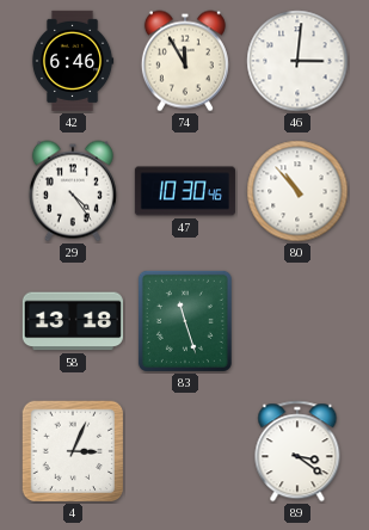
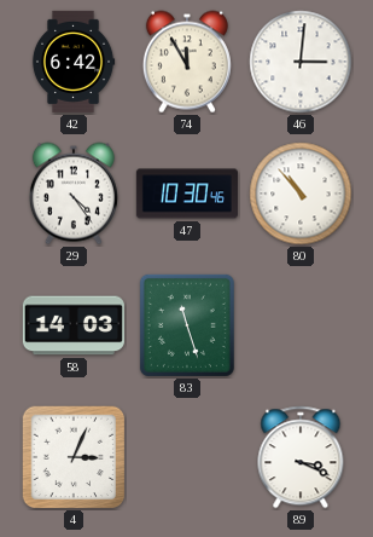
42: 6:46 -> 6:42 (74, 62)
58: 13:18 -> 14:03 (74, 325)
89: 3:21 -> 3:19 (301, 457)
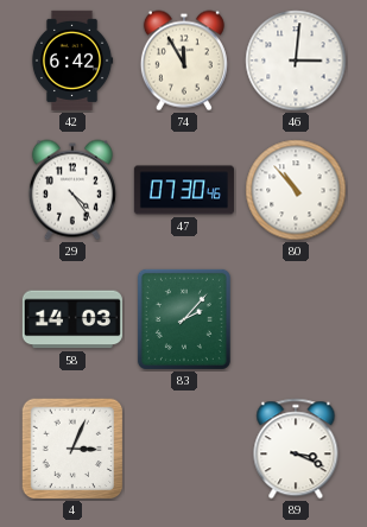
47: 10:30 -> 07:30 (184, 190)
83: 11:27 -> 2:07 (184, 319)
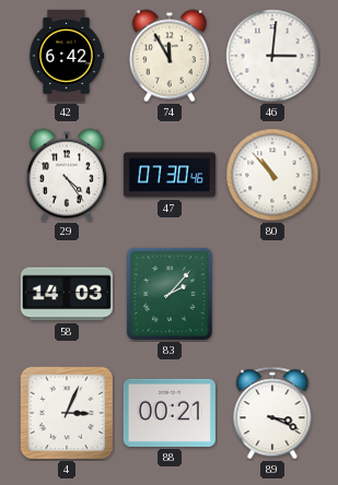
88: none -> 00:21 (170, 413)
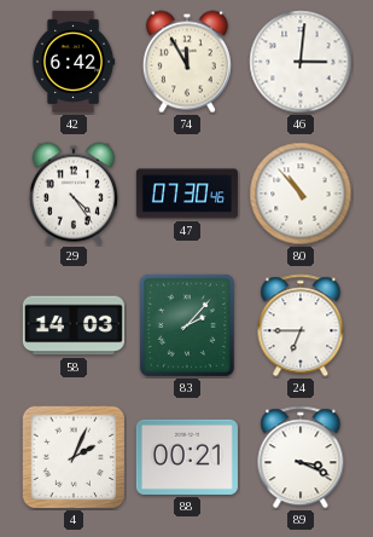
24: none -> 6:45 (301, 325)
4: 3:04 -> 2:04 (74, 457)
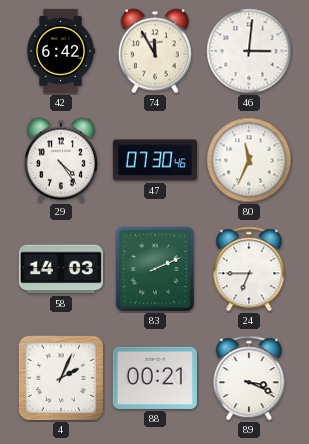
80: 10:53 -> 11:34 (249, 160)
83: 2:07 -> 2:11 (155, 269)
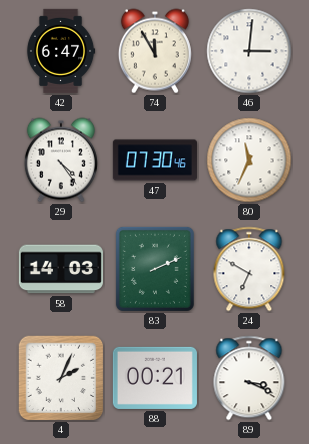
42: 6:42 -> 6:47 (61, 51)
24: 6:45 -> 6:50 (249, 269)
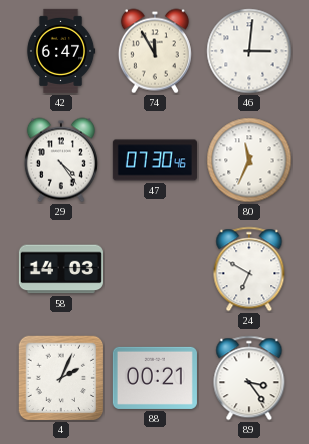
83: 2:11 -> none (155, 269)
89: 3:19 -> 3:24 (249, 378)
